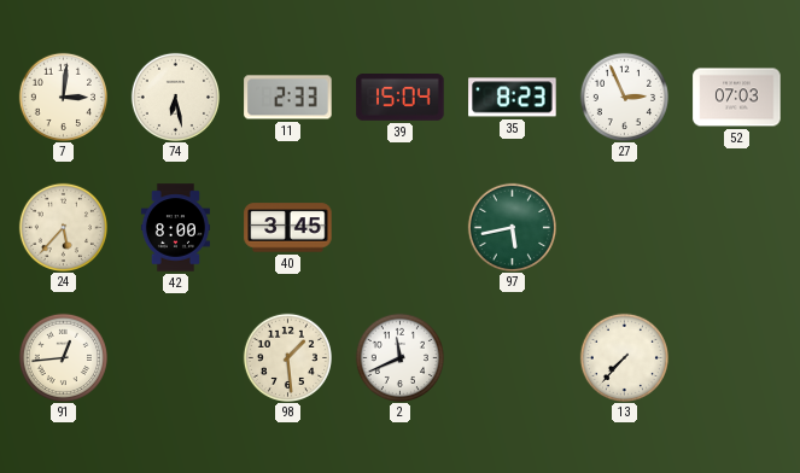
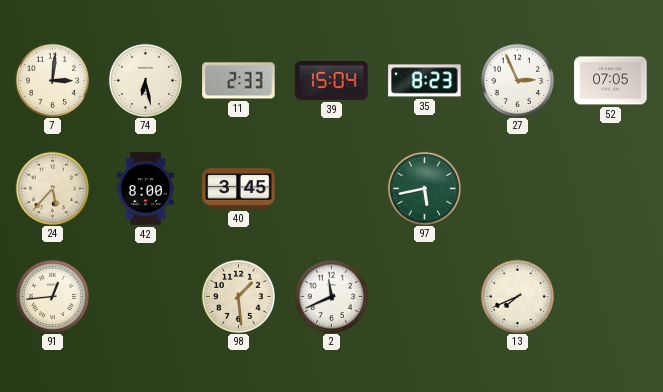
52: 07:03 -> 07:05 (611, 81)
13: 7:37 -> 7:41 (517, 296)
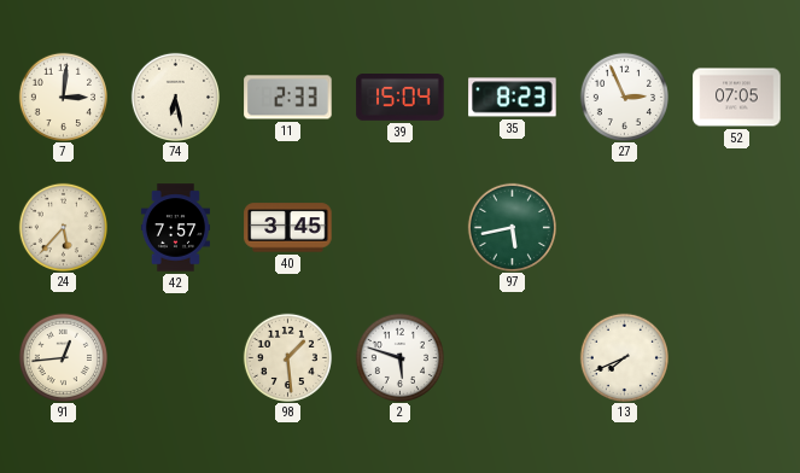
42: 8:00 -> 7:57 (175, 228)
2: 11:41 -> 5:48 (399, 357)
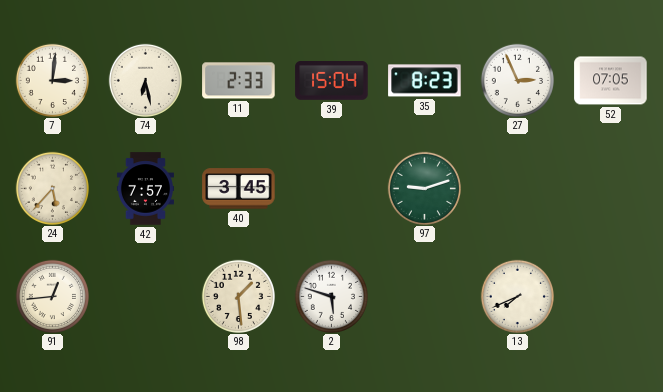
97: 5:43 -> 9:12 (424, 188)
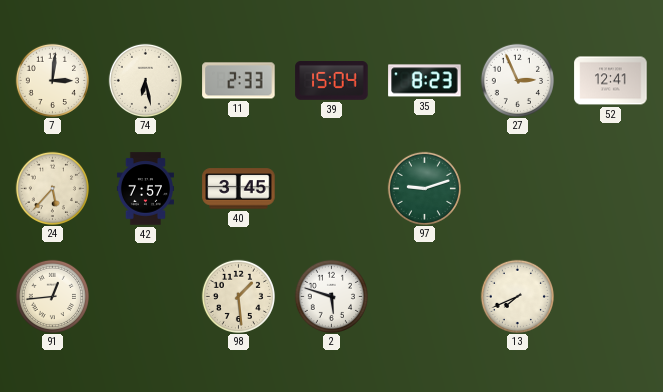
52: 07:05 -> 12:41 (611, 81)
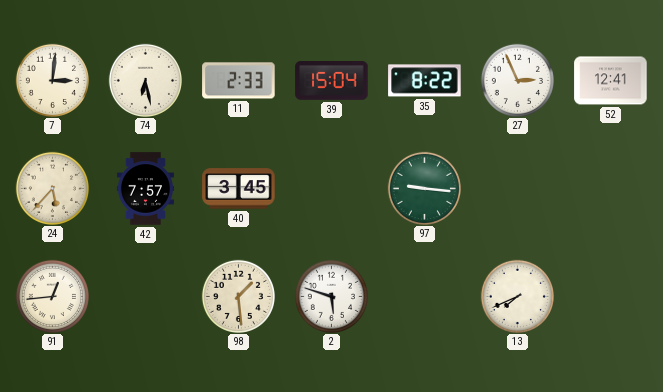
35: 8:23 -> 8:22 (425, 81)
97: 9:12 -> 9:16 (424, 188)
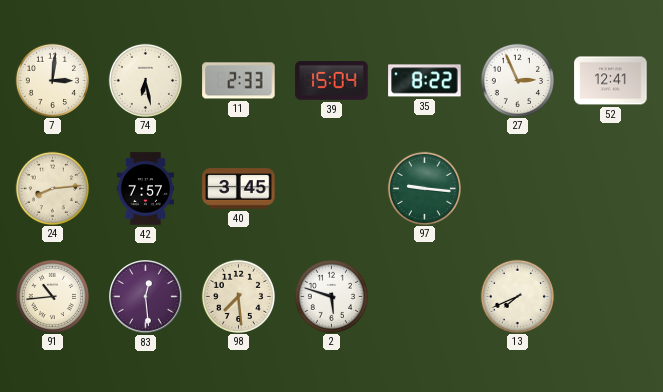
24: 5:37 -> 8:14 (52, 188)
91: 12:44 -> 10:44 (52, 296)
83: none -> 12:29 (146, 297)
98: 1:29 -> 7:29 (238, 296)
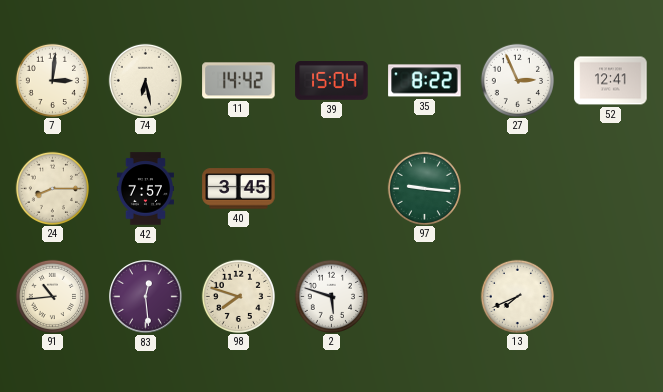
11: 2:33 -> 14:42 (239, 81)
24: 8:14 -> 8:15 (52, 188)
98: 7:29 -> 7:48 (238, 296)
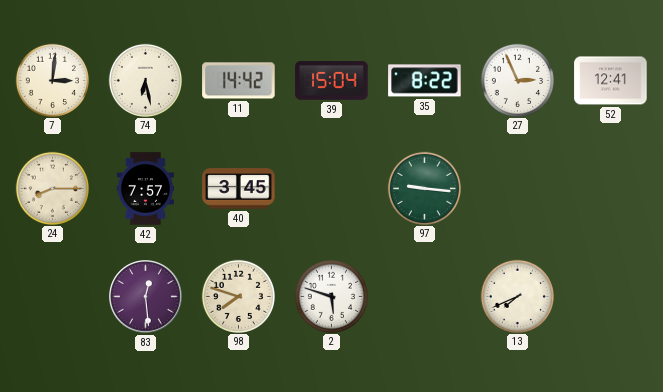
91: 10:44 -> none (52, 296)
